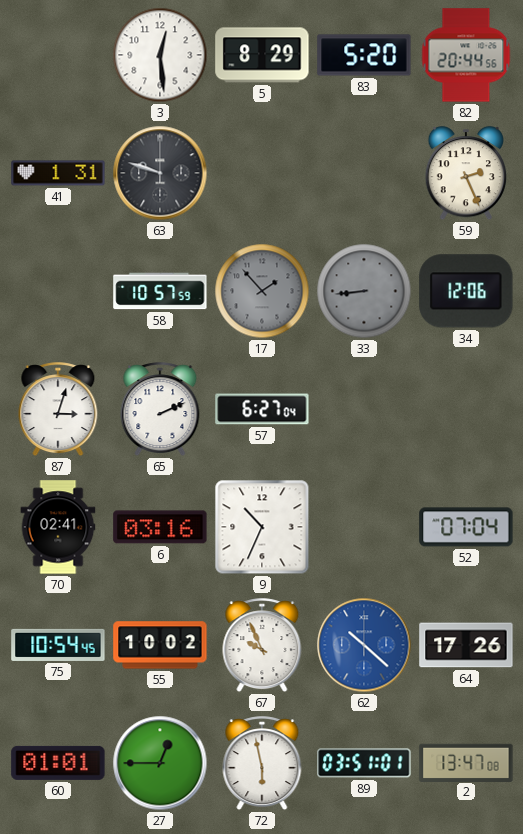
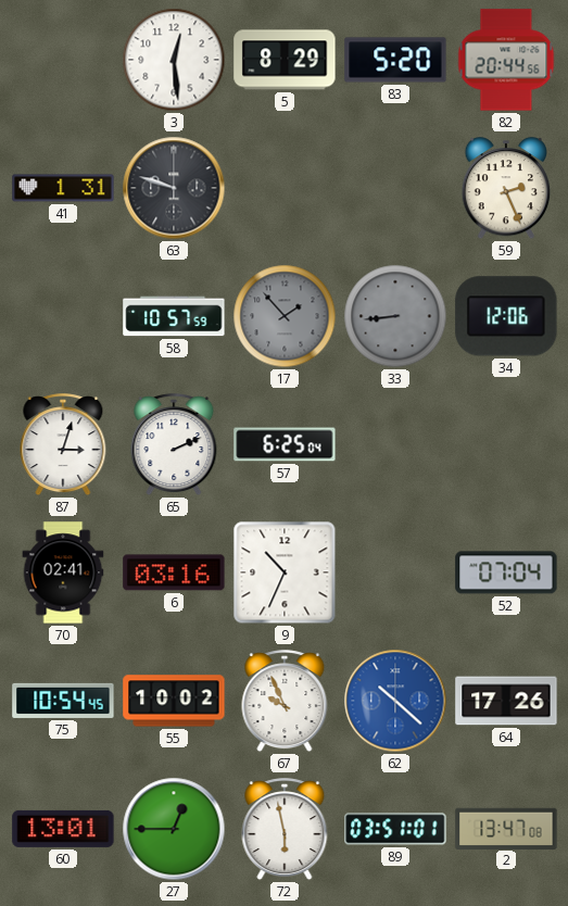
57: 6:27 -> 6:25 (285, 444)
60: 01:01 -> 13:01 (63, 829)
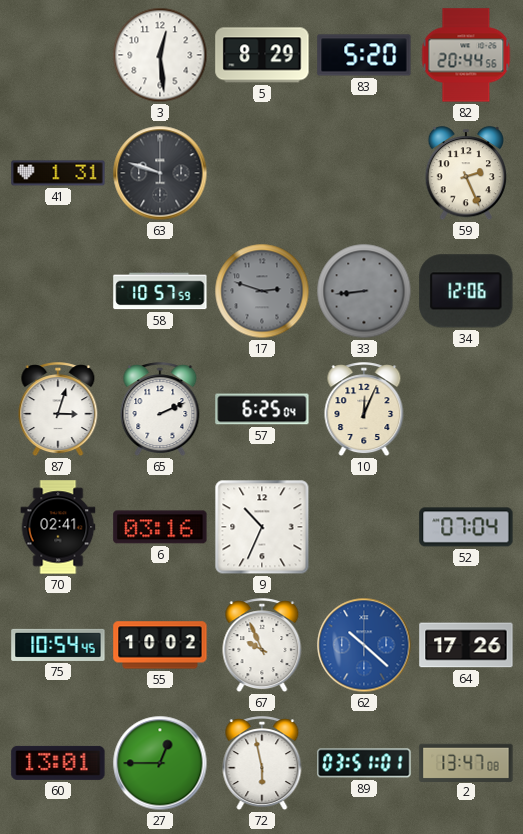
17: 1:53 -> 2:48 (262, 291)
10: none -> 12:04 (364, 410)
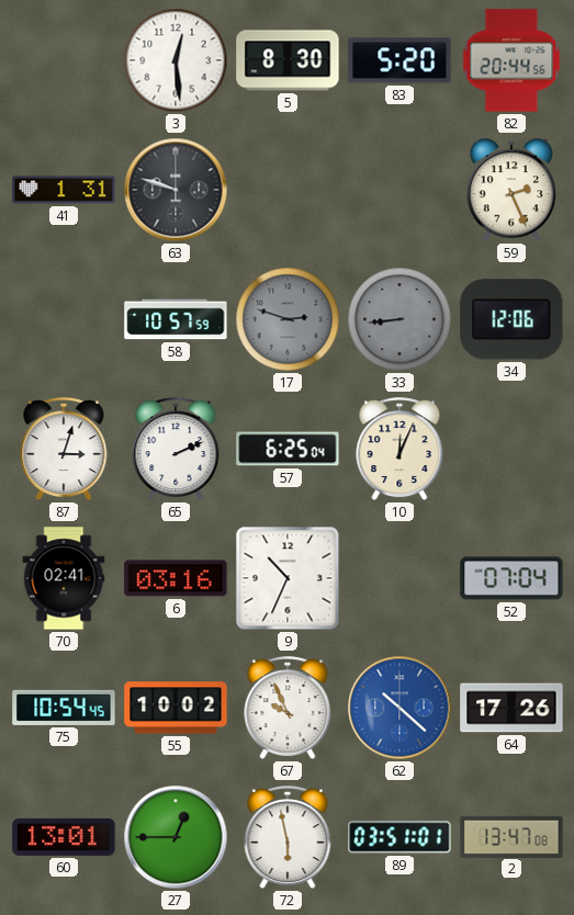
5: 8:29 -> 8:30 (288, 60)
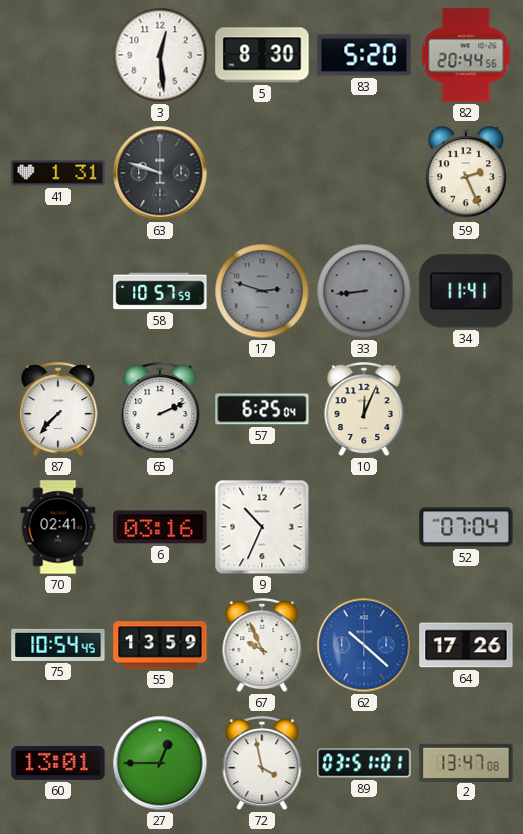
34: 12:06 -> 11:41 (466, 291)
87: 3:03 -> 7:37 (58, 410)
55: 10:02 -> 13:59 (160, 645)
72: 5:58 -> 3:58 (262, 764)
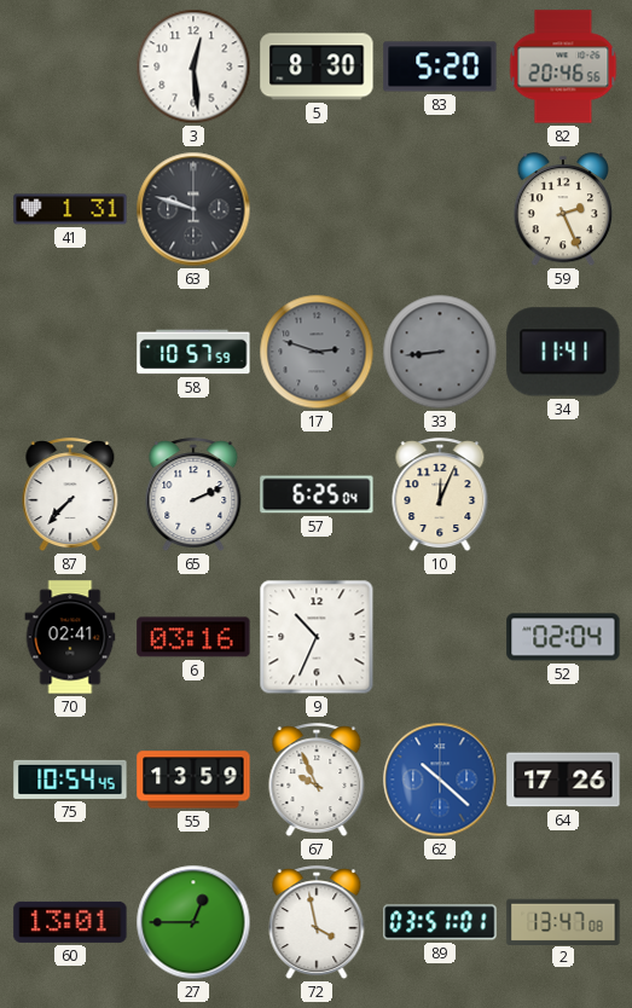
82: 20:44 -> 20:46 (563, 66)
52: 07:04 -> 02:04 (563, 637)
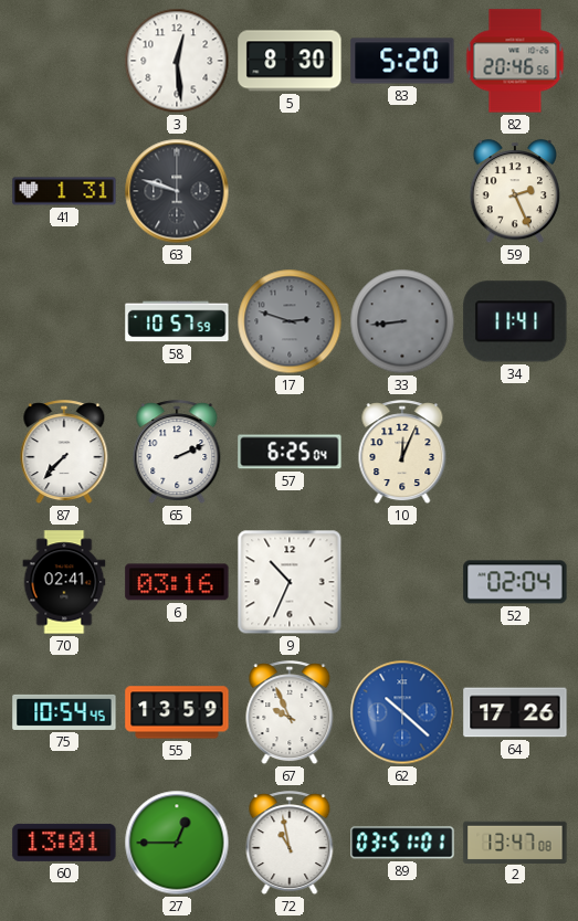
72: 3:58 -> 10:58 (290, 844)
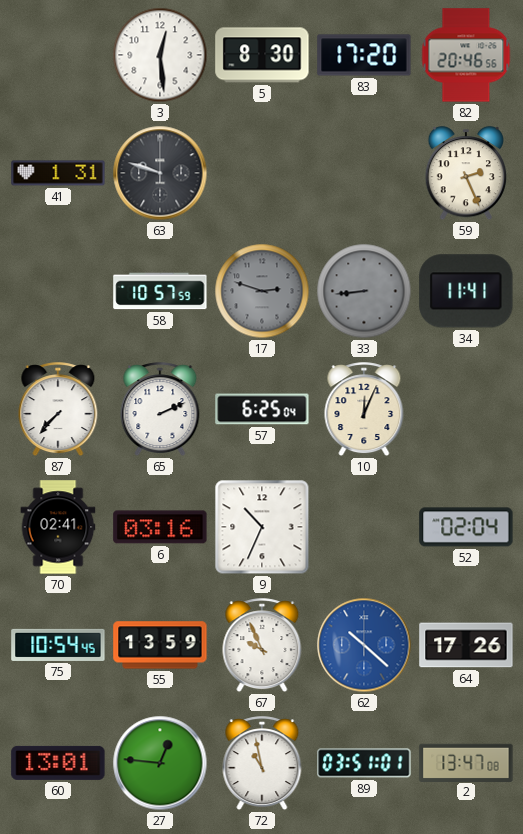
83: 5:20 -> 17:20 (364, 55)
27: 12:45 -> 12:46 (160, 763)
